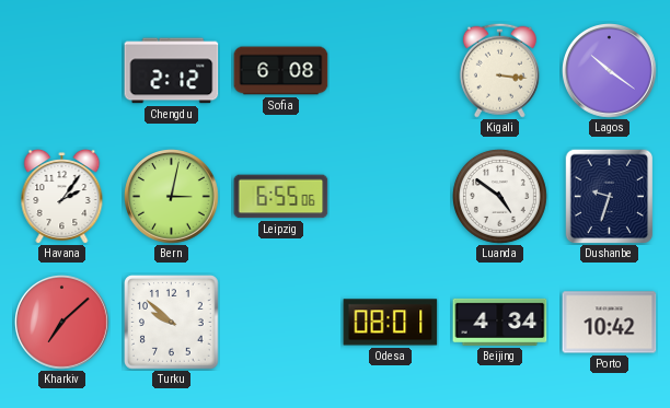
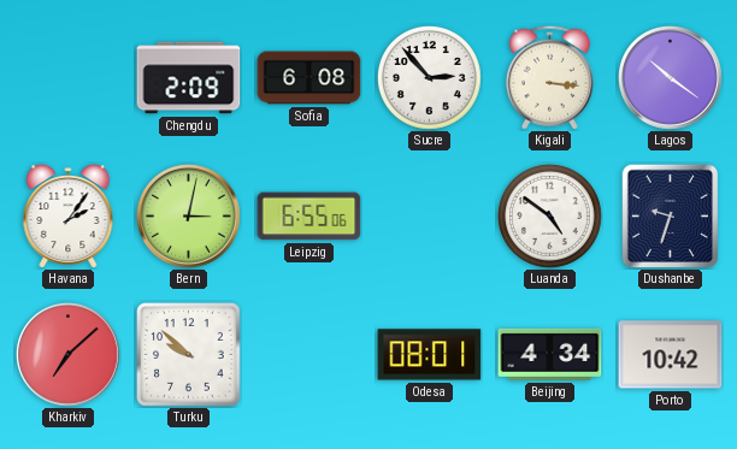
Chengdu: 2:12 -> 2:09 (189, 78)
Sucre: none -> 2:53 (429, 77)
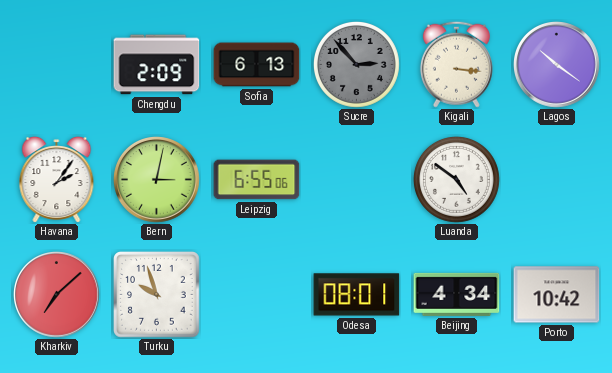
Sofia: 6:08 -> 6:13 (257, 65)
Sucre dial: white -> grey (356, 64)
Dushanbe: 9:33 -> none (671, 215)
Turku: 9:52 -> 9:57 (157, 295)
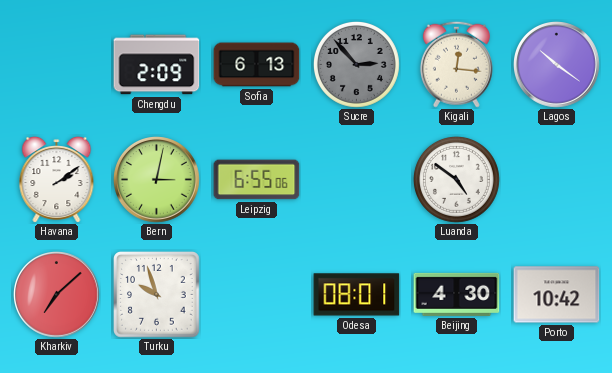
Kigali: 3:16 -> 12:16 (456, 64)
Havana: 2:06 -> 2:09 (57, 179)
Beijing: 4:34 -> 4:30 (457, 294)
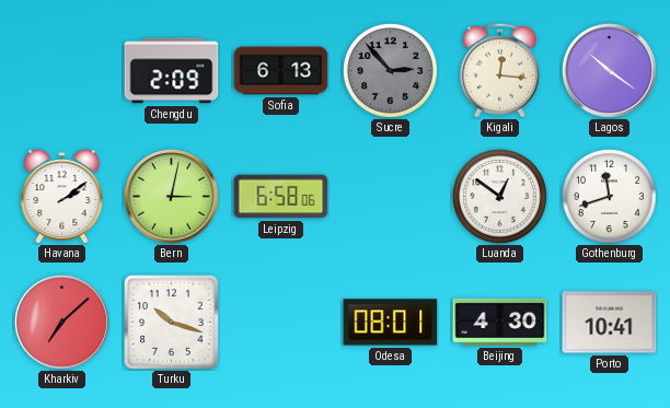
Leipzig: 6:55 -> 6:58 (281, 197)
Luanda: 4:51 -> 12:51 (499, 196)
Gothenburg: none -> 11:42 (609, 196)
Turku: 9:57 -> 10:18 (172, 323)
Porto: 10:42 -> 10:41 (610, 323)
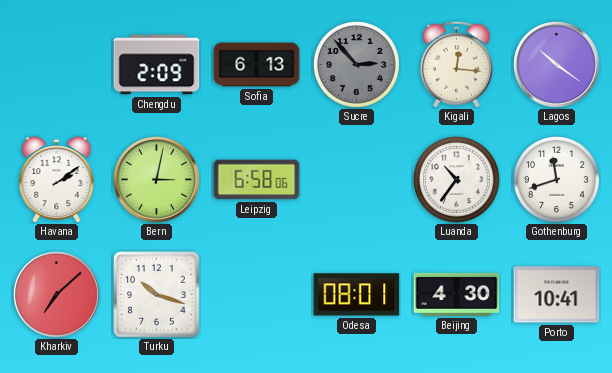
Luanda: 12:51 -> 10:36 (456, 179)
